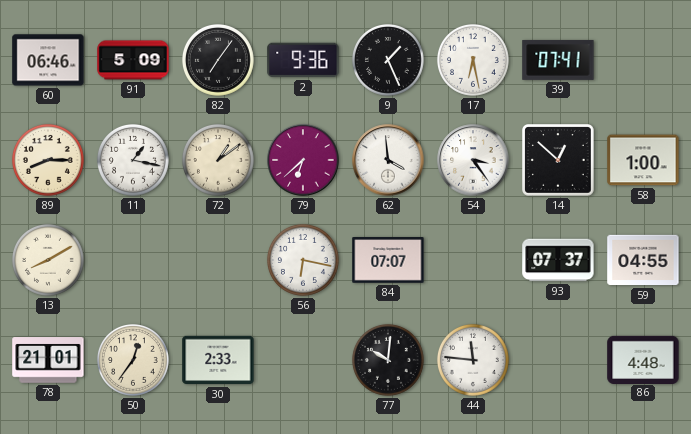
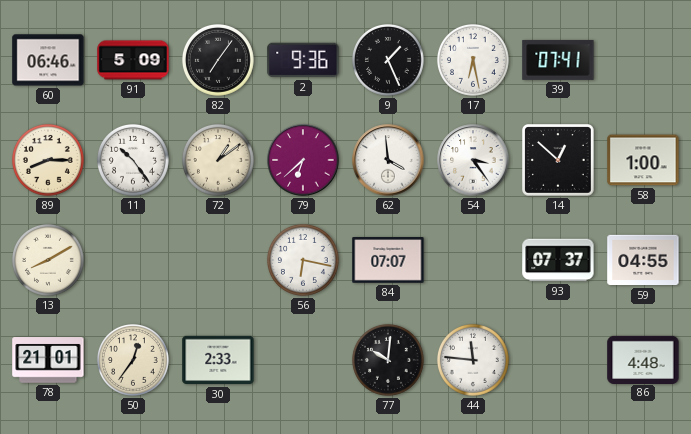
11: 1:17 -> 10:24 (133, 160)
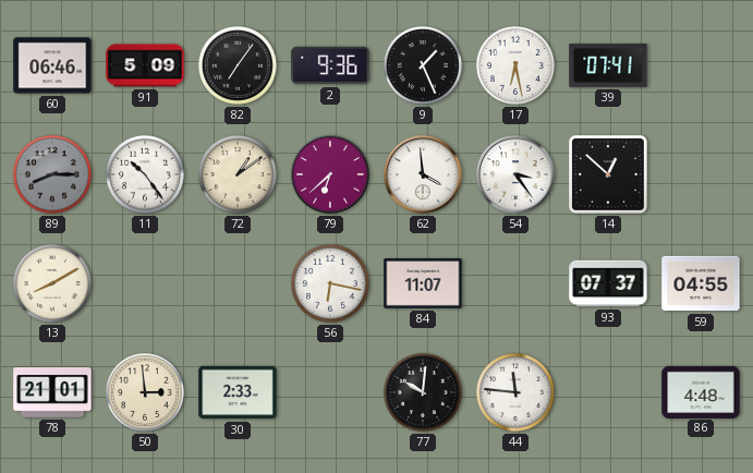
89 dial: cream -> grey (52, 174)
58: 1:00 -> none (643, 160)
84: 07:07 -> 11:07 (423, 284)
50: 12:36 -> 2:59 (145, 392)
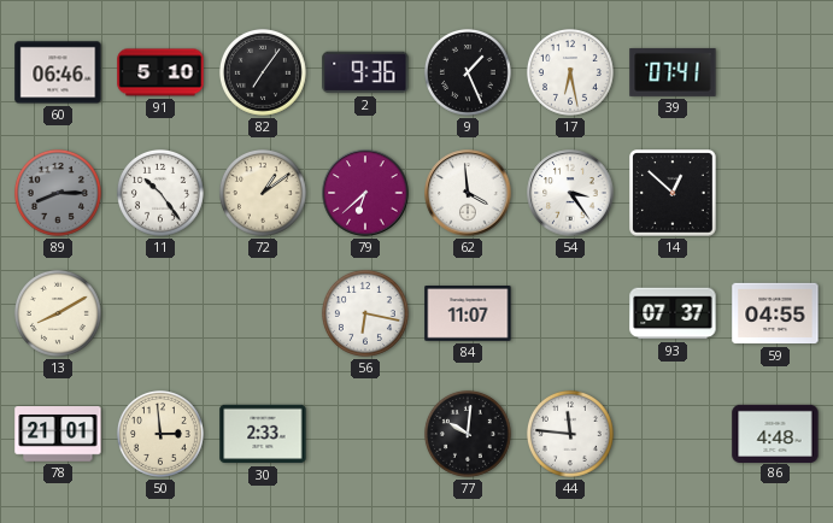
91: 5:09 -> 5:10 (160, 72)
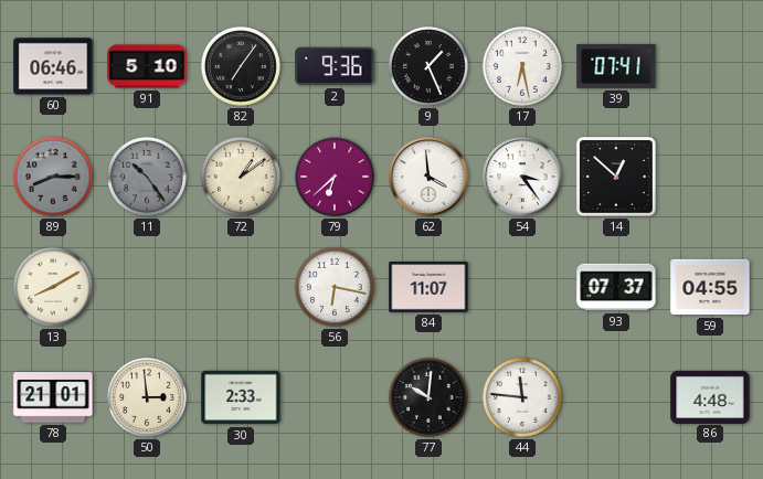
11 dial: white -> grey (147, 177)
